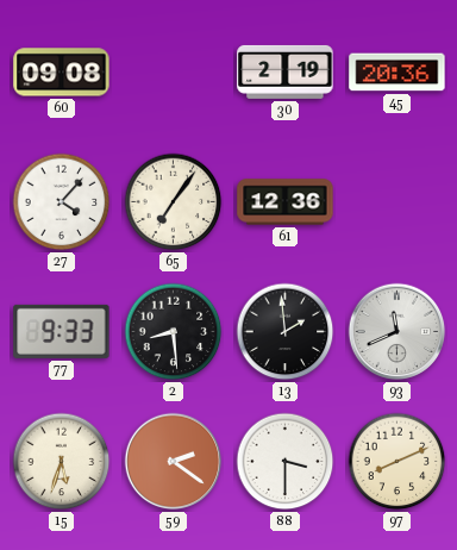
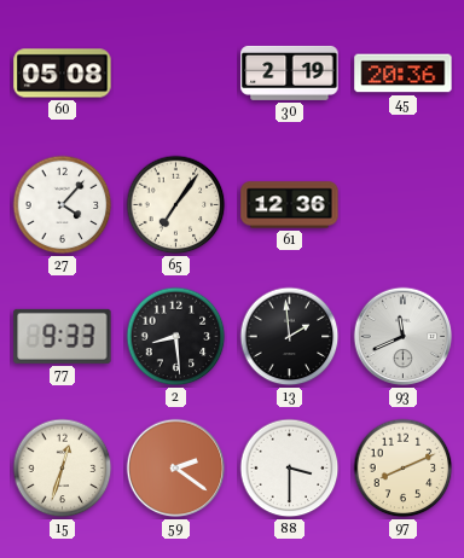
60: 09:08 -> 05:08 (63, 74)
15: 5:33 -> 12:33 (63, 469)
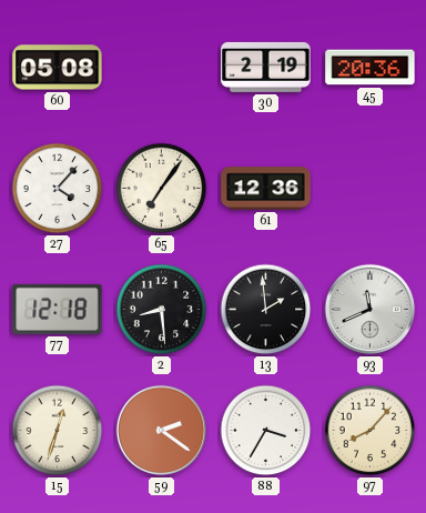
77: 9:33 -> 12:18 (58, 309)
88: 3:30 -> 3:35 (266, 431)
97: 8:11 -> 8:07 (371, 431)
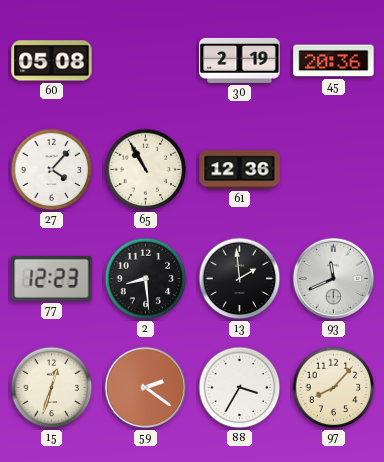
65: 7:06 -> 10:55 (146, 170)
77: 12:18 -> 12:23 (52, 278)
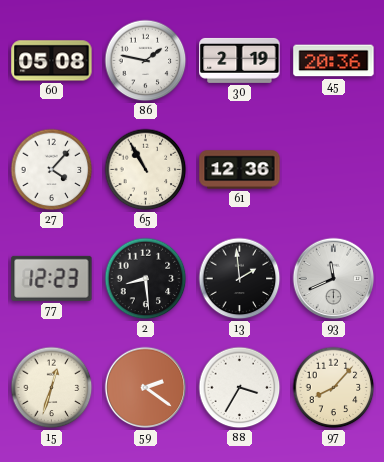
86: none -> 1:47 (146, 61)
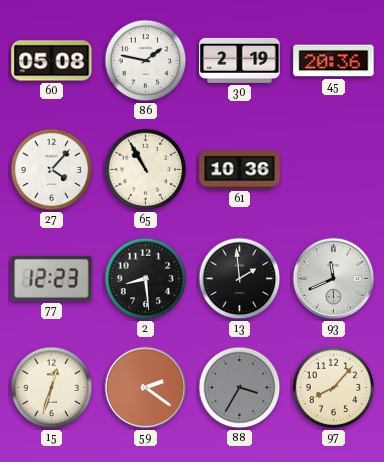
61: 12:36 -> 10:36 (240, 170)
88 dial: white -> grey (240, 388)
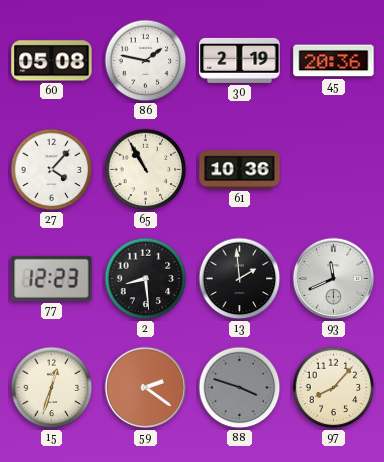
88: 3:35 -> 3:48 (240, 388)
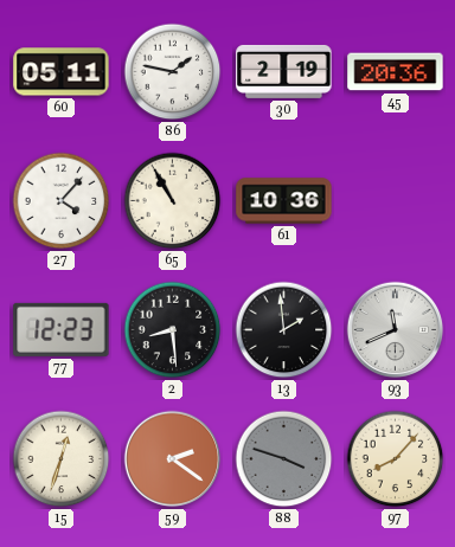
60: 05:08 -> 05:11 (62, 72)
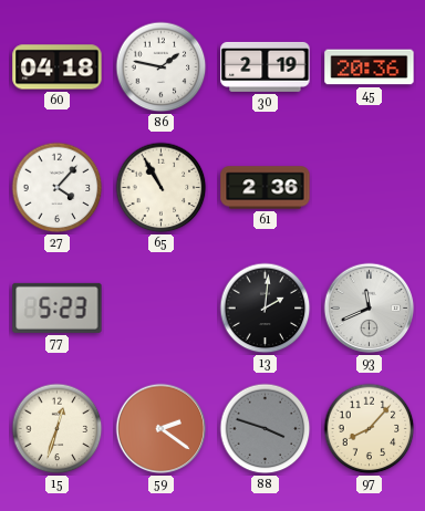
60: 05:11 -> 04:18 (58, 67)
61: 10:36 -> 2:36 (266, 188)
77: 12:23 -> 5:23 (58, 307)
2: 8:29 -> none (173, 330)
13: 1:59 -> 2:01 (266, 309)
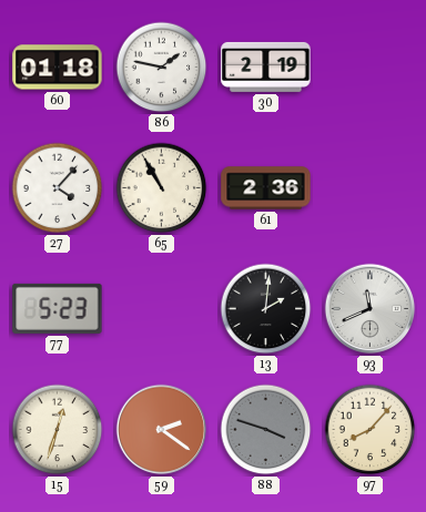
60: 04:18 -> 01:18 (58, 68)
45: 20:36 -> none (370, 67)
